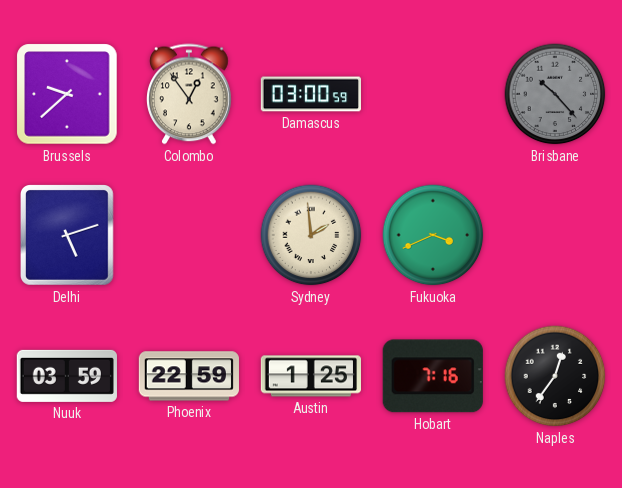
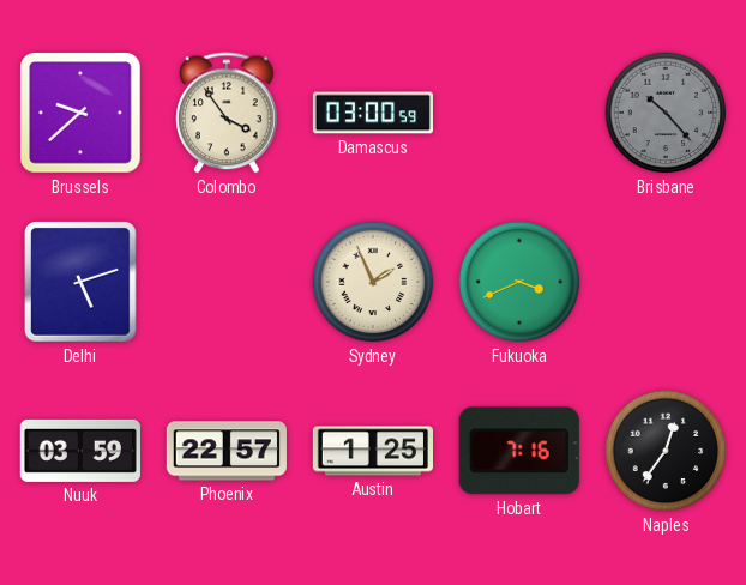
Colombo: 12:54 -> 3:54 (227, 113)
Sydney: 1:59 -> 1:56 (373, 282)
Phoenix: 22:59 -> 22:57 (227, 451)
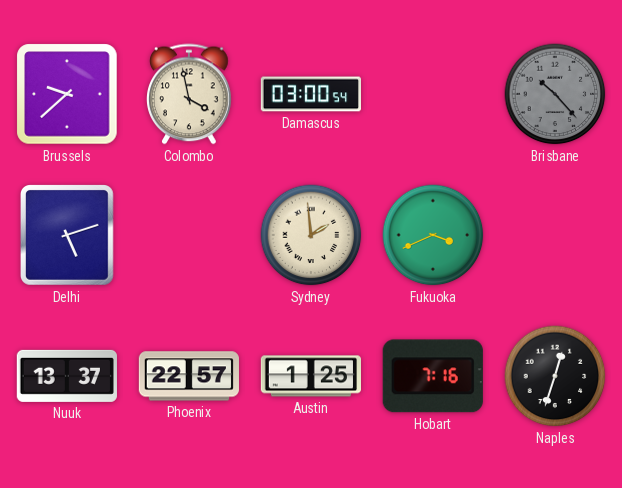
Colombo: 3:54 -> 3:58 (189, 94)
Damascus: 03:00:59 -> 03:00:54 (310, 94)
Sydney: 1:56 -> 1:59 (311, 235)
Nuuk: 03:59 -> 13:37 (67, 376)
Naples: 12:36 -> 12:33 (555, 376)
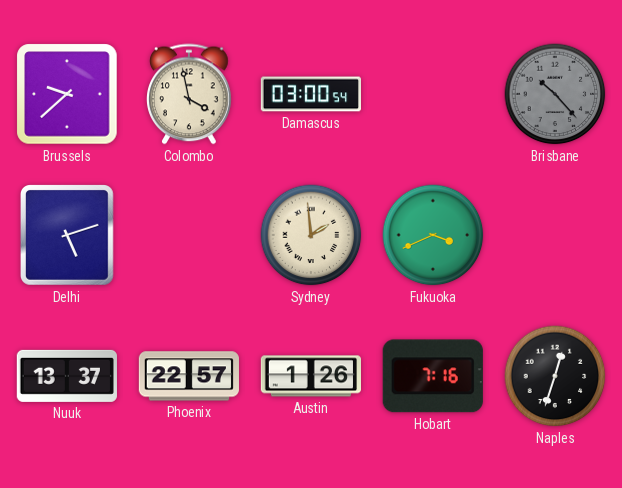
Austin: 1:25 -> 1:26 (310, 376)
